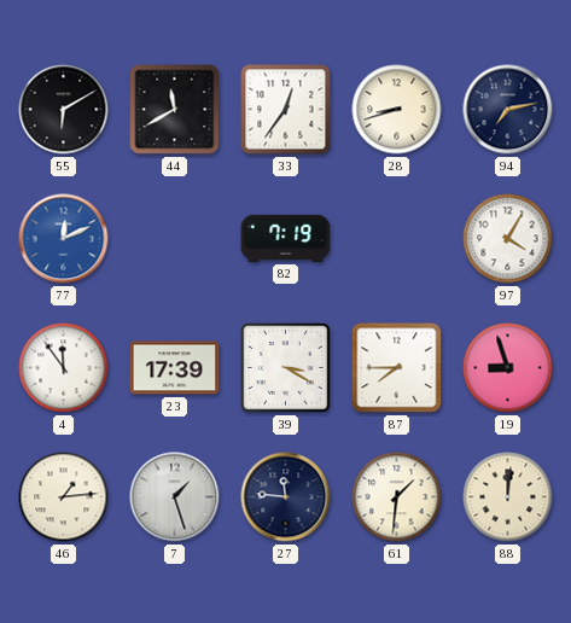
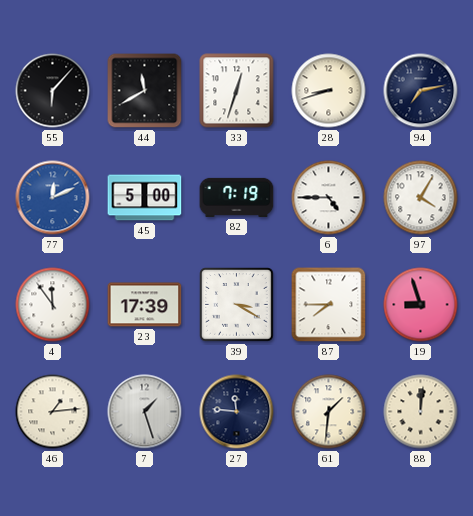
55: 6:10 -> 6:07 (53, 91)
33: 12:36 -> 12:33 (237, 91)
45: none -> 5:00 (145, 198)
6: none -> 4:45 (329, 198)
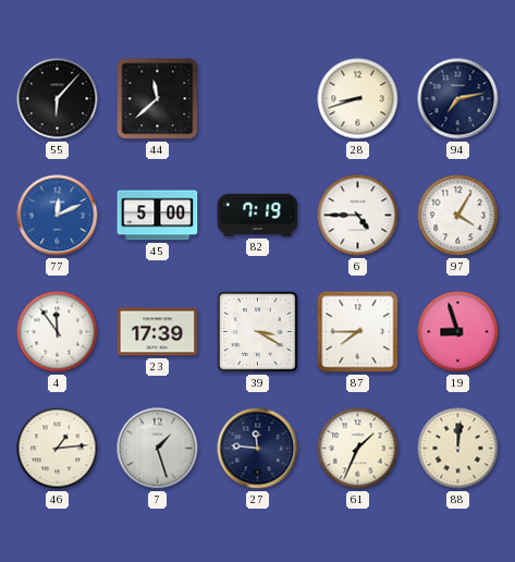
44: 11:40 -> 11:38 (158, 99)
33: 12:33 -> none (237, 91)
61: 1:31 -> 1:34 (358, 449)
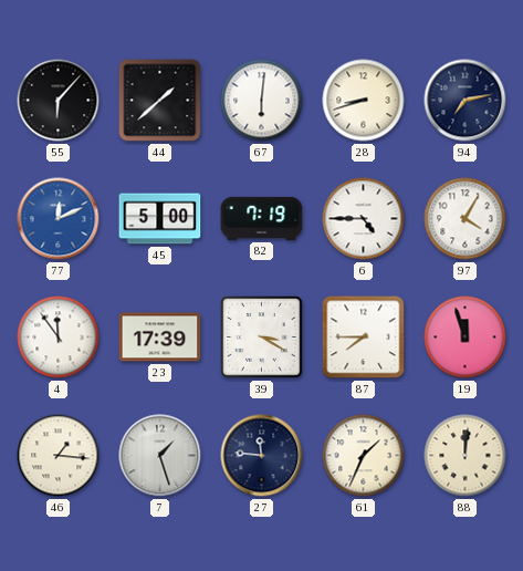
44: 11:38 -> 1:38 (160, 101)
67: none -> 6:01 (262, 101)
19: 8:57 -> 11:57 (466, 338)
46: 1:14 -> 1:16 (59, 456)
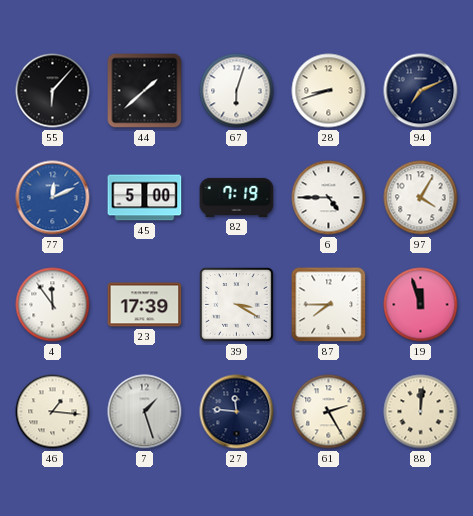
67: 6:01 -> 6:03 (237, 91)
94: 7:13 -> 7:11 (421, 91)
61: 1:34 -> 2:25 (329, 412)
